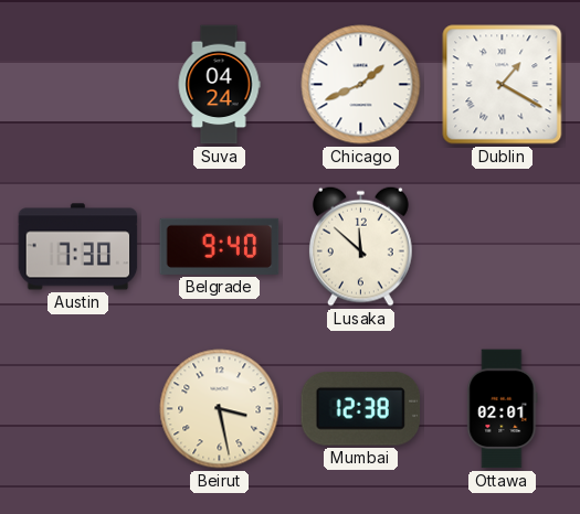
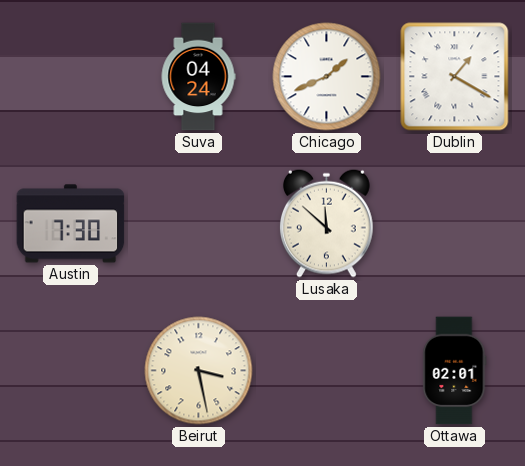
Belgrade: 9:40 -> none (220, 246)
Mumbai: 12:38 -> none (361, 409)
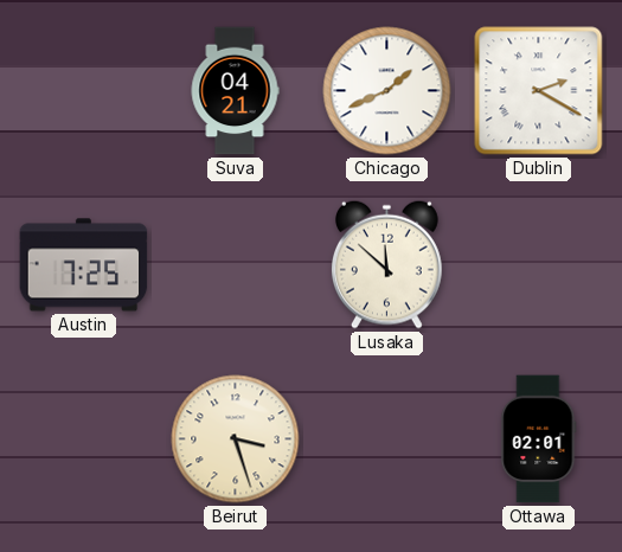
Suva: 04:24 -> 04:21 (235, 91)
Dublin: 1:20 -> 2:20 (539, 91)
Austin: 7:30 -> 7:25 (84, 265)
Beirut: 3:28 -> 3:27 (236, 439)
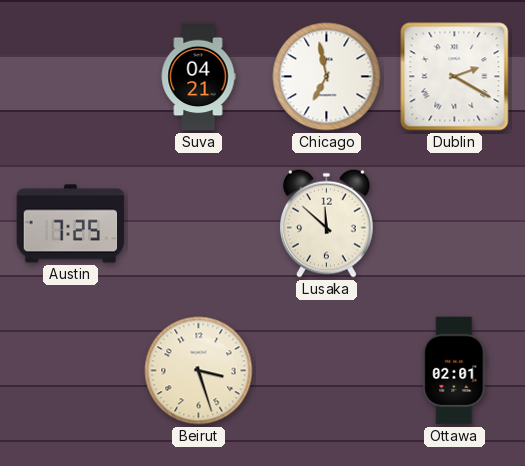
Chicago: 1:41 -> 6:58 (327, 77)
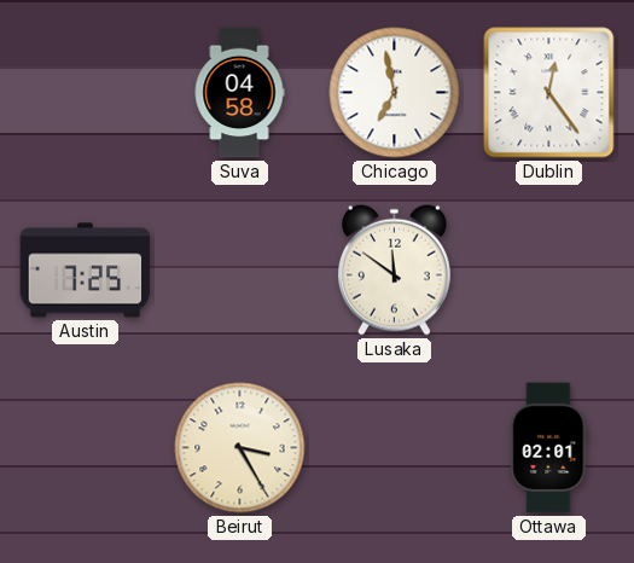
Suva: 04:21 -> 04:58 (239, 93)
Dublin: 2:20 -> 12:24 (549, 93)
Lusaka: 11:52 -> 11:51 (394, 269)
Beirut: 3:27 -> 3:25 (240, 448)
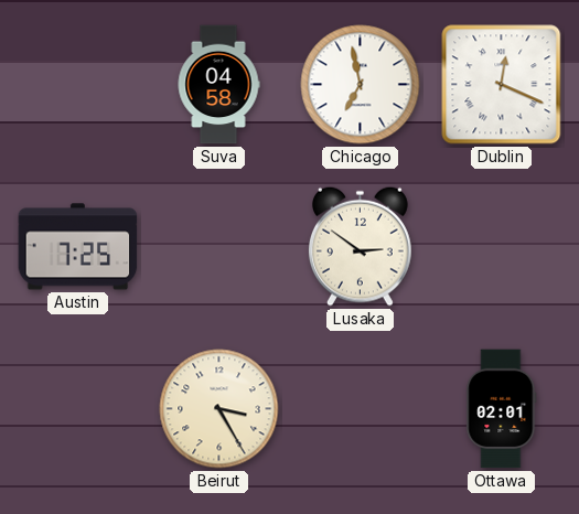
Dublin: 12:24 -> 12:19 (502, 85)
Lusaka: 11:51 -> 2:51 (360, 246)
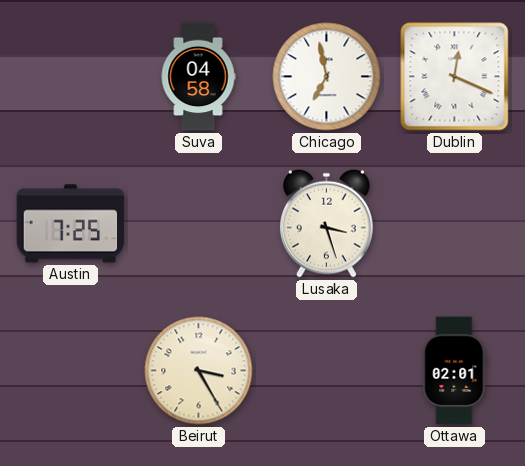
Lusaka: 2:51 -> 3:27 (326, 223)
